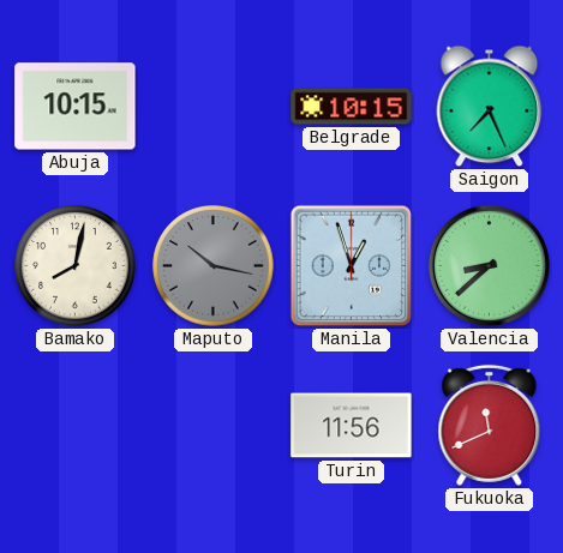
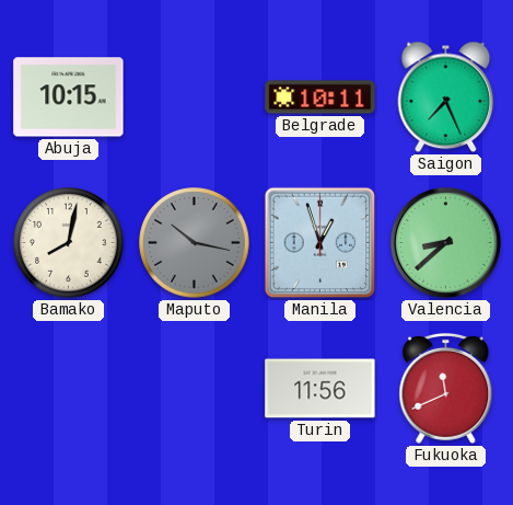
Belgrade: 10:15 -> 10:11 (320, 97)
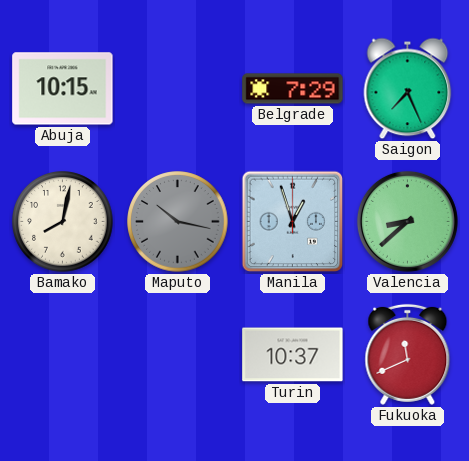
Belgrade: 10:11 -> 7:29 (293, 89)
Turin: 11:56 -> 10:37 (293, 355)
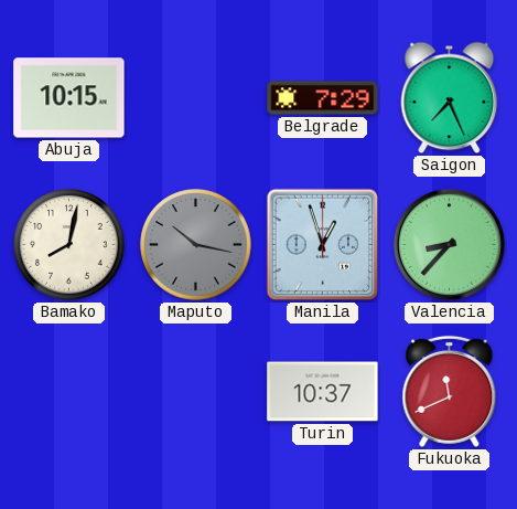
Valencia: 8:38 -> 8:37 (449, 244)
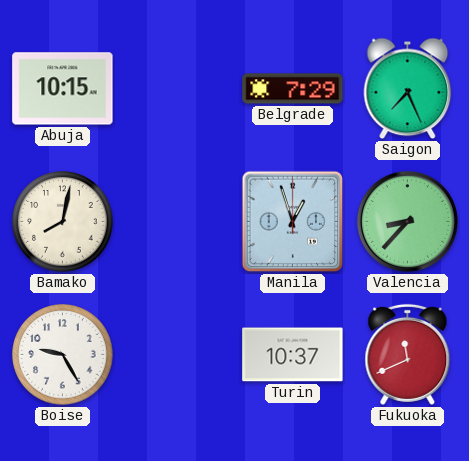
Maputo: 10:17 -> none (196, 245)
Boise: none -> 9:25 (63, 355)
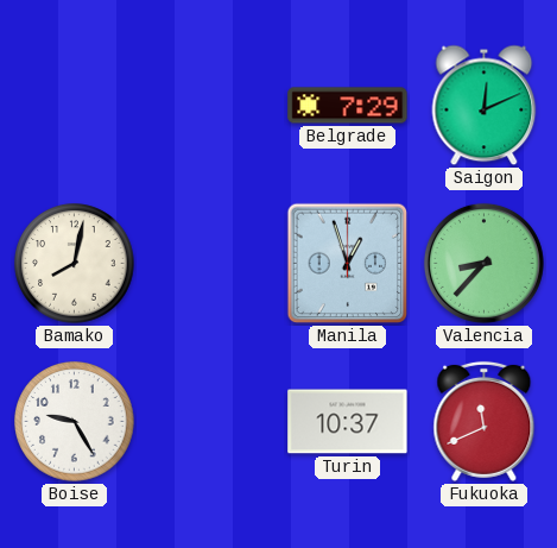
Abuja: 10:15 -> none (63, 89)
Saigon: 7:26 -> 12:11 (485, 106)
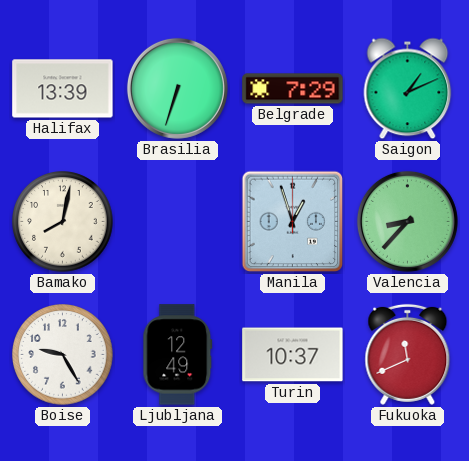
Halifax: none -> 13:39 (63, 89)
Brasilia: none -> 6:33 (177, 88)
Saigon: 12:11 -> 1:11 (408, 89)
Ljubljana: none -> 12:49 (178, 355)
